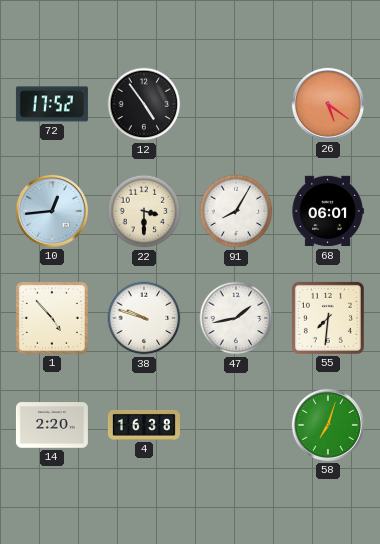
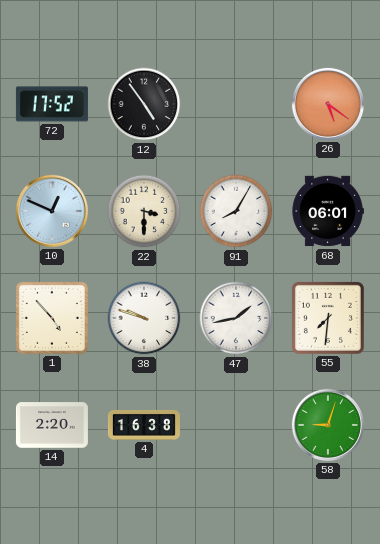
10: 12:44 -> 12:49 (52, 211)
58: 7:03 -> 9:03 (328, 425)
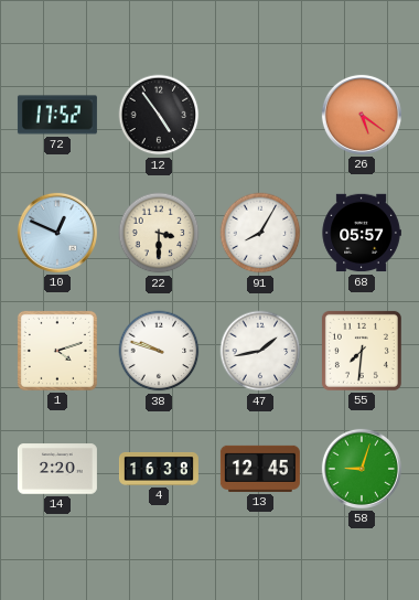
68: 06:01 -> 05:57 (362, 233)
1: 4:53 -> 4:12 (57, 351)
13: none -> 12:45 (260, 469)
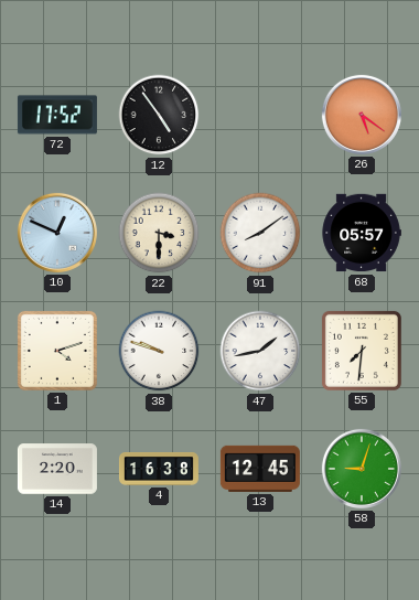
91: 8:05 -> 8:09 (260, 233)
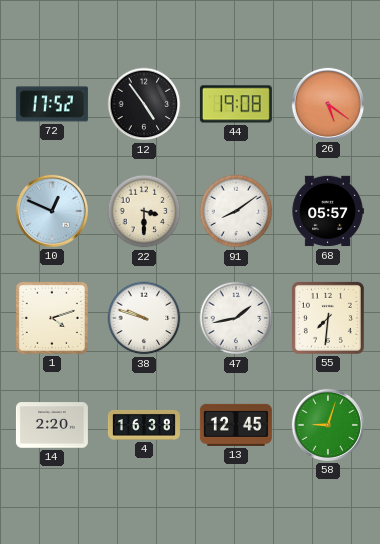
44: none -> 19:08 (236, 104)
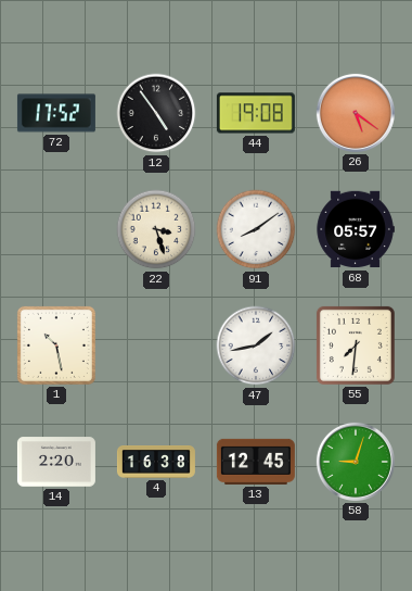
10: 12:49 -> none (52, 211)
22: 3:30 -> 3:27 (156, 229)
1: 4:12 -> 10:28 (56, 345)
38: 9:48 -> none (144, 318)
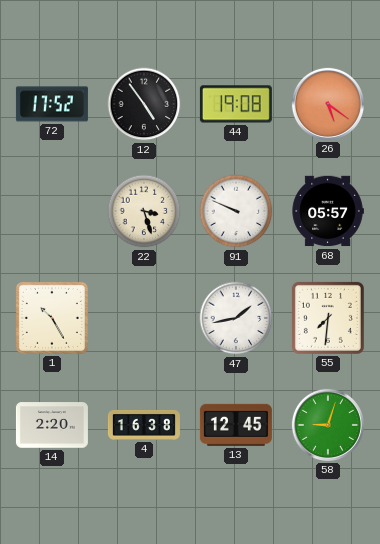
91: 8:09 -> 9:49 (236, 211)
1: 10:28 -> 10:25 (52, 318)
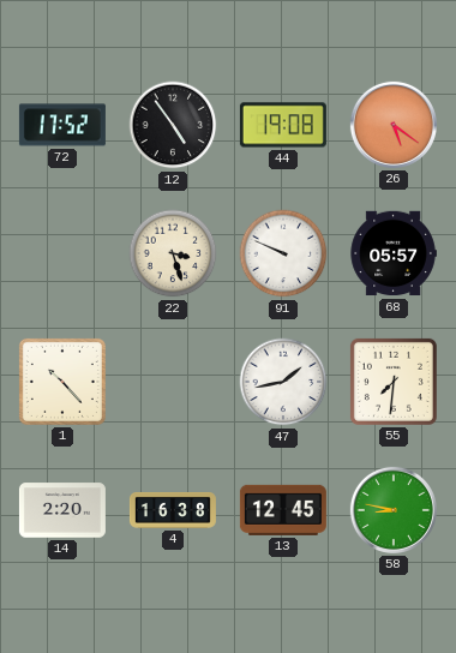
1: 10:25 -> 10:23 (62, 382)
58: 9:03 -> 8:47 (394, 510)
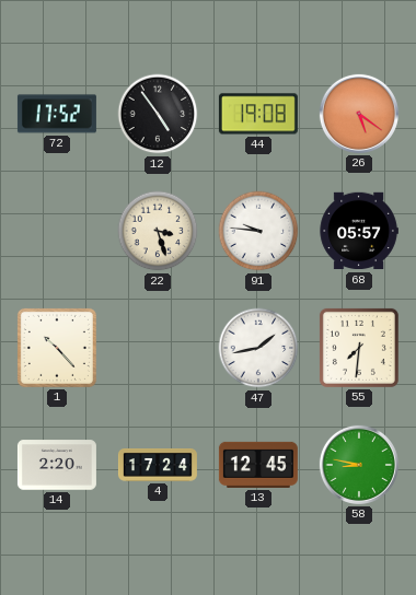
91: 9:49 -> 9:46 (258, 231)
4: 16:38 -> 17:24 (158, 466)
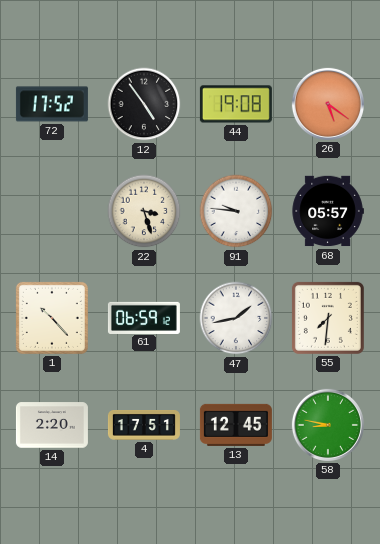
61: none -> 06:59 (144, 317)
4: 17:24 -> 17:51 (144, 426)
